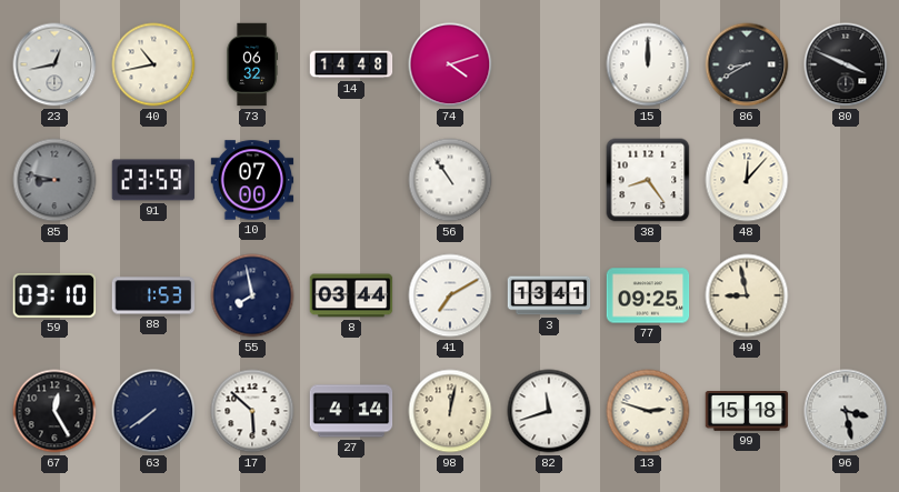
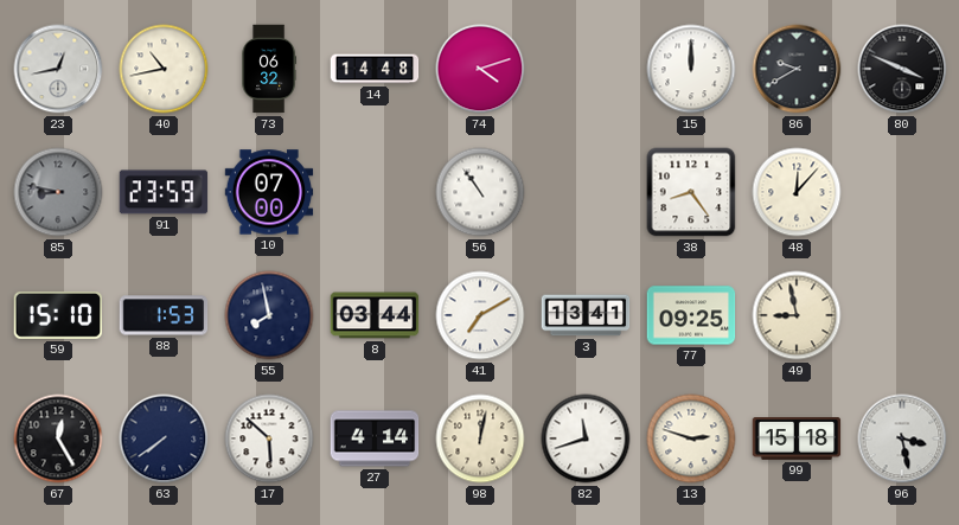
86: 8:40 -> 9:40 (797, 69)
59: 03:10 -> 15:10 (58, 316)
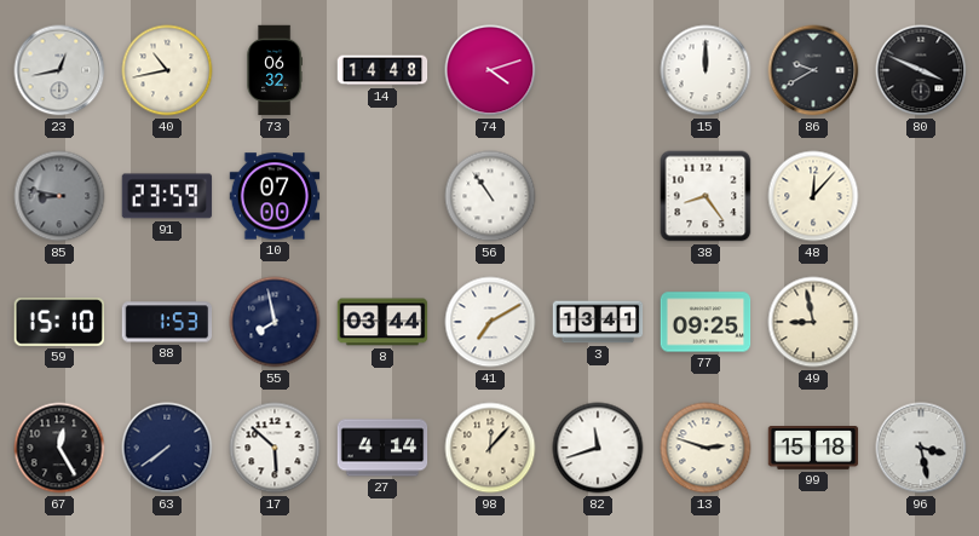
98: 12:02 -> 12:07 (490, 448)
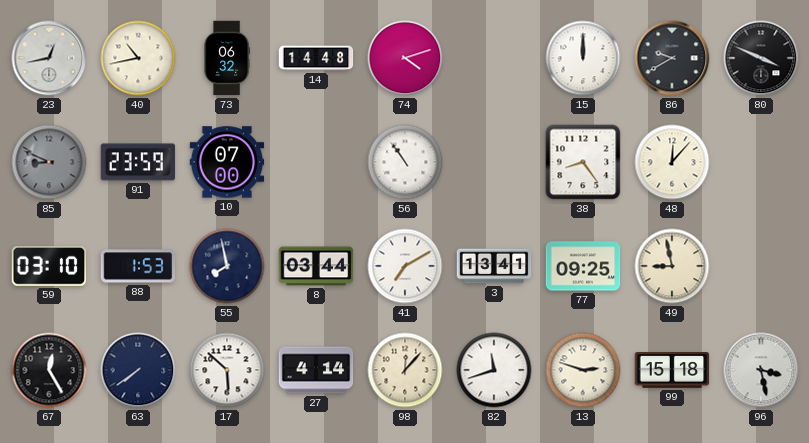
85: 8:47 -> 8:49 (49, 162)
59: 15:10 -> 03:10 (49, 267)
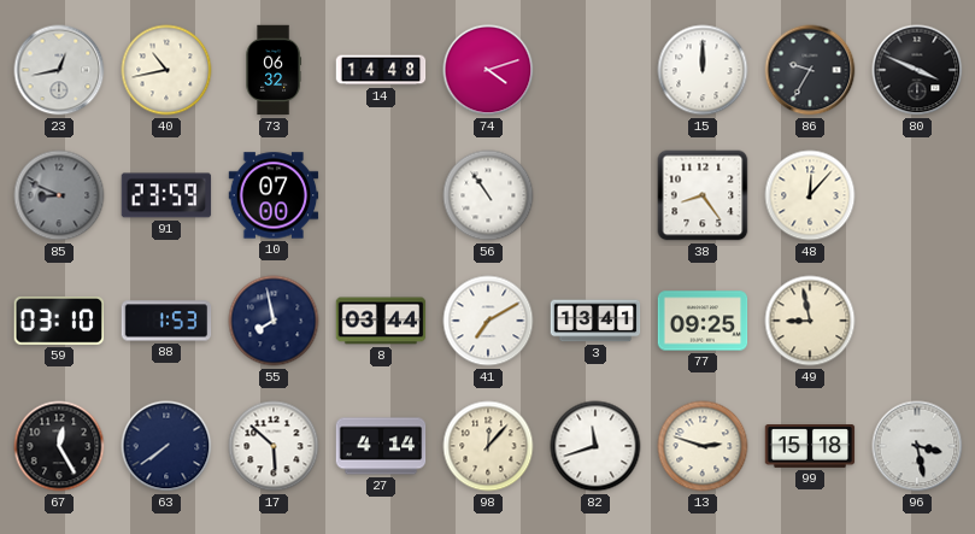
86: 9:40 -> 9:35 (810, 70)
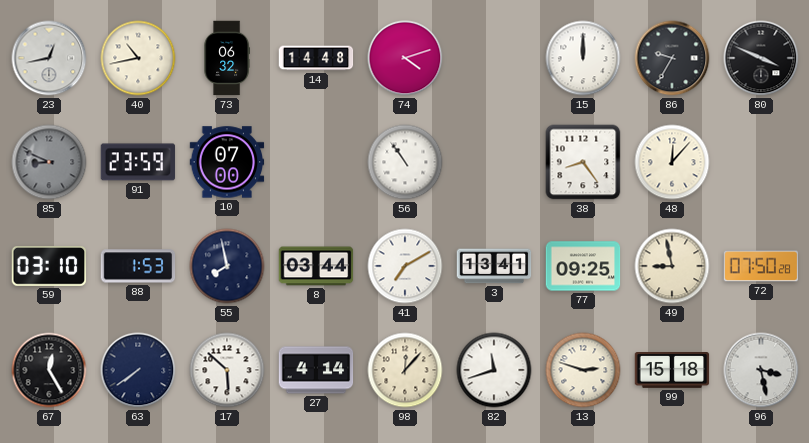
72: none -> 07:50 (761, 266)
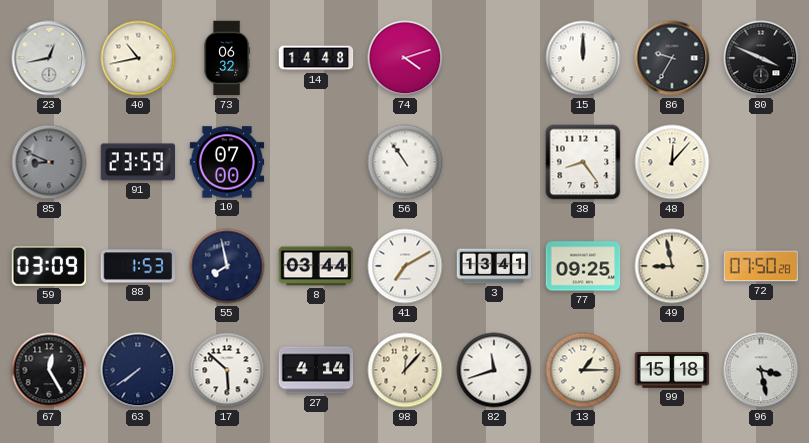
59: 03:10 -> 03:09 (49, 267)
13: 2:48 -> 1:15 (583, 370)
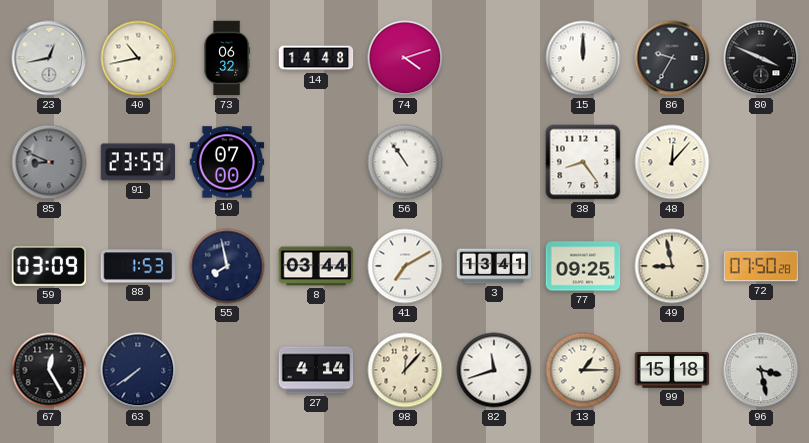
17: 5:52 -> none (227, 370)
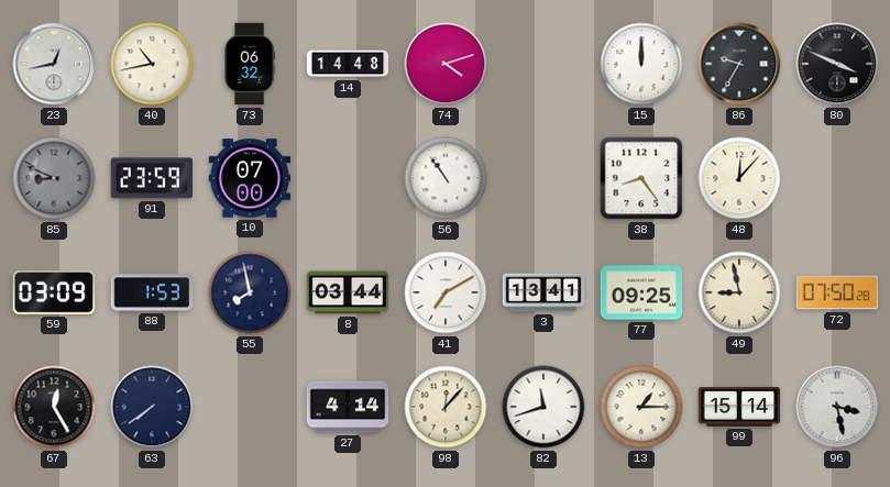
99: 15:18 -> 15:14 (739, 408)
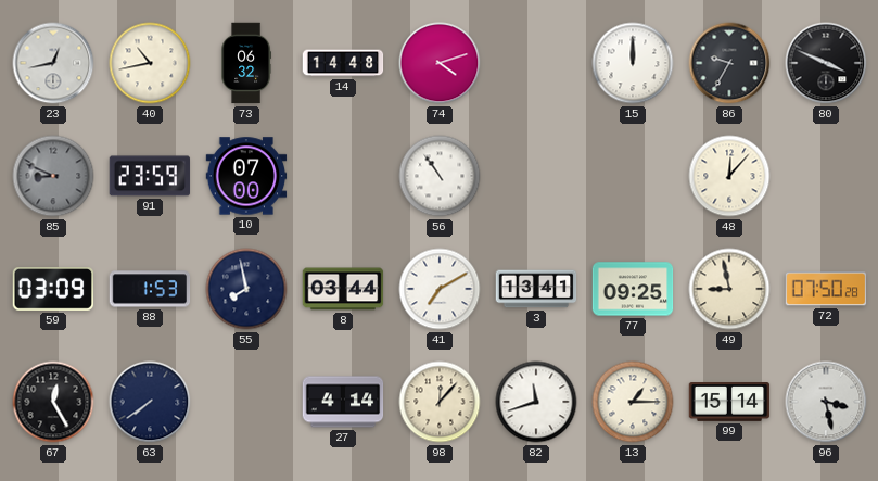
38: 8:24 -> none (641, 178)
